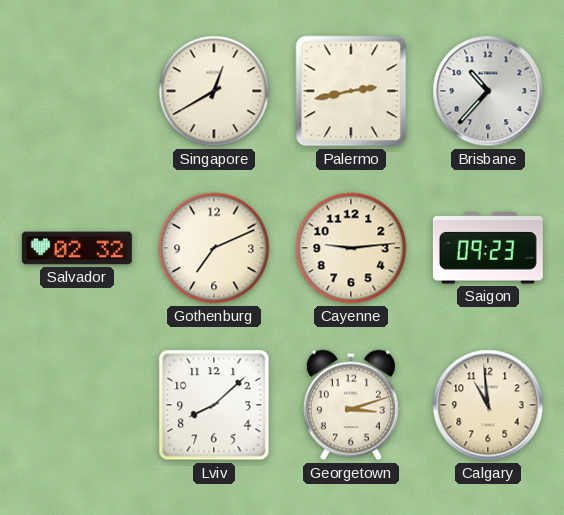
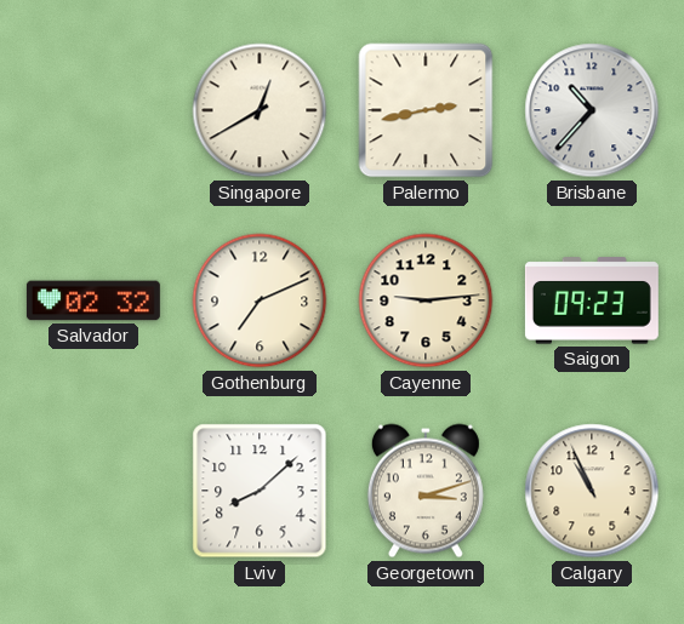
Calgary: 10:59 -> 10:56 (592, 491)
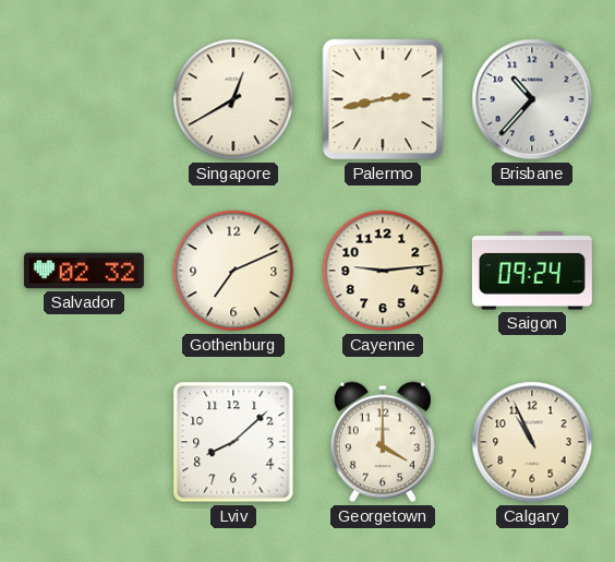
Saigon: 09:23 -> 09:24 (532, 271)
Georgetown: 3:12 -> 4:00 (383, 442)
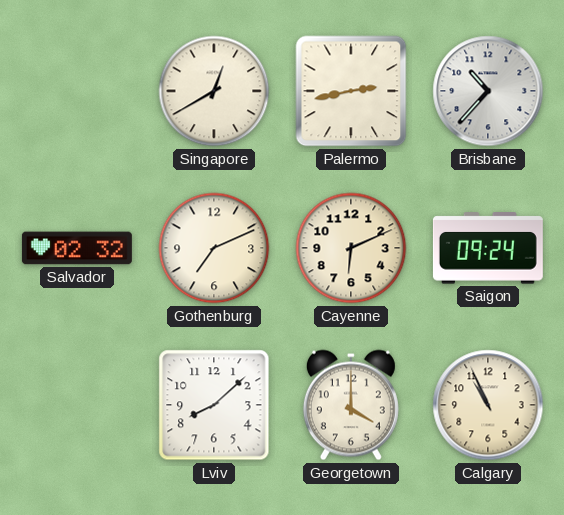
Cayenne: 9:14 -> 6:11 (351, 248)
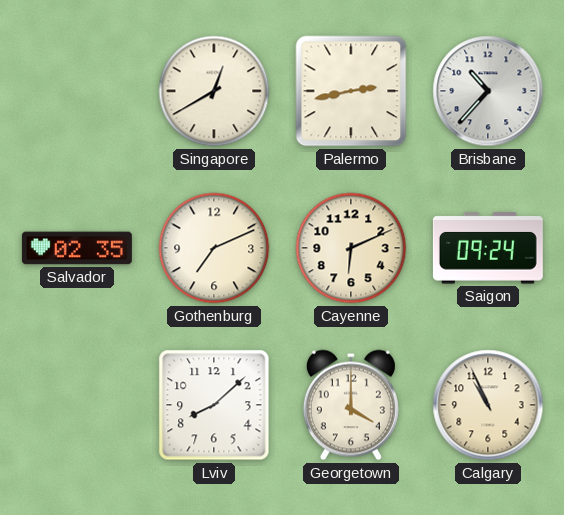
Salvador: 02:32 -> 02:35 (77, 248)
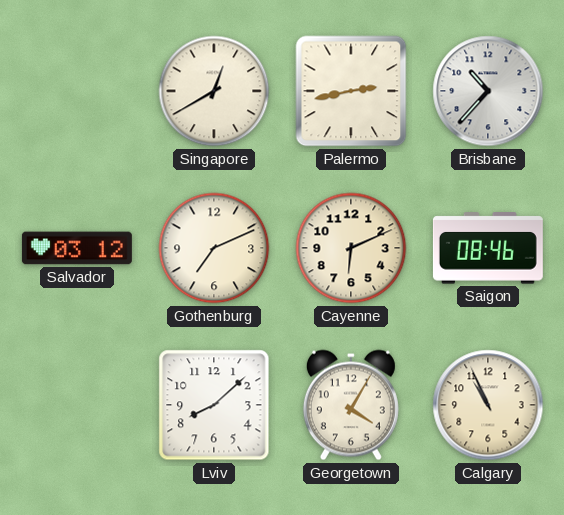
Salvador: 02:35 -> 03:12 (77, 248)
Saigon: 09:24 -> 08:46 (488, 248)
Georgetown: 4:00 -> 4:05 (351, 405)
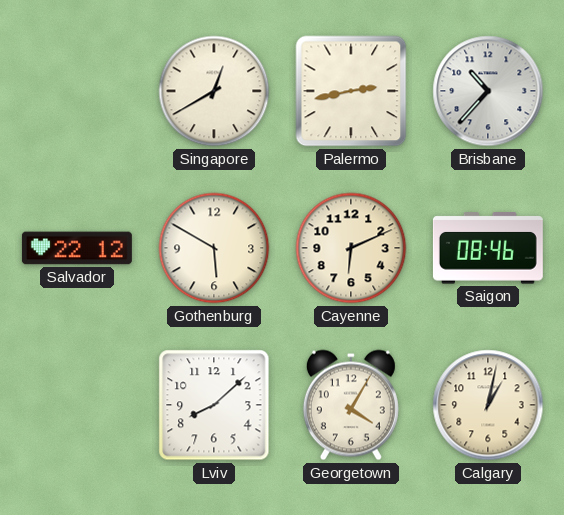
Salvador: 03:12 -> 22:12 (77, 248)
Gothenburg: 7:11 -> 5:50 (214, 248)
Calgary: 10:56 -> 1:02 (488, 405)
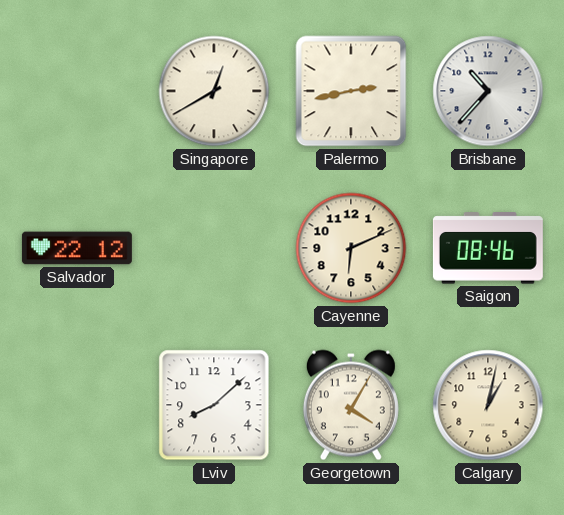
Gothenburg: 5:50 -> none (214, 248)
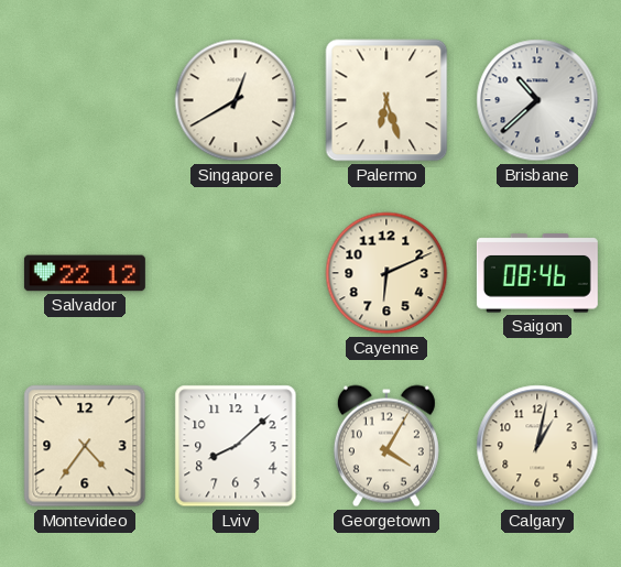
Palermo: 2:43 -> 6:27 (386, 100)
Brisbane: 10:37 -> 10:38 (537, 100)
Montevideo: none -> 4:36 (85, 446)
